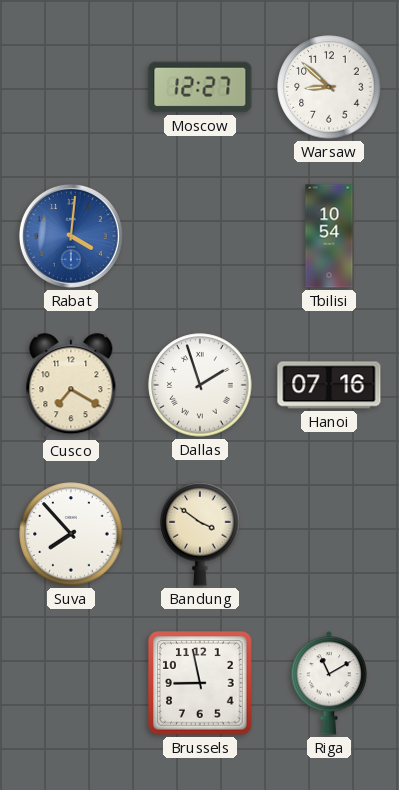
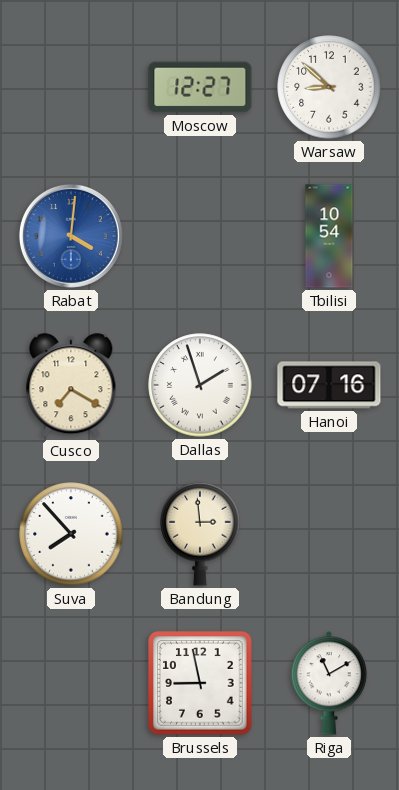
Bandung: 3:51 -> 2:59 (200, 534)
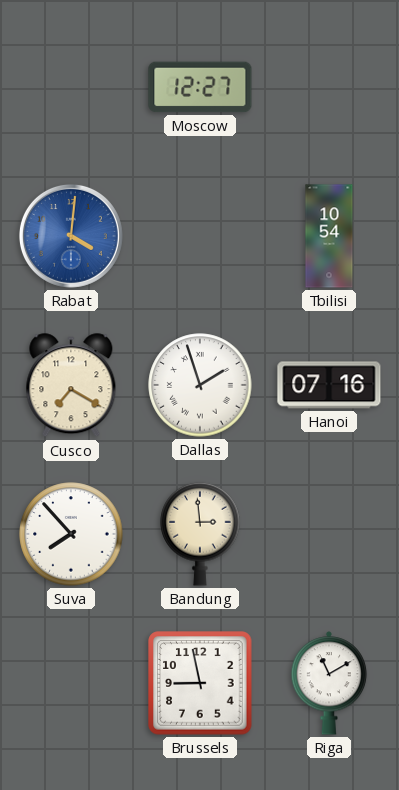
Warsaw: 8:52 -> none (329, 87)
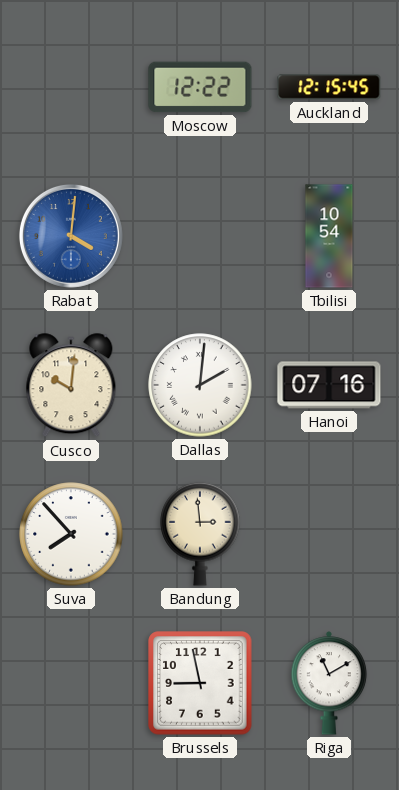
Moscow: 12:27 -> 12:22 (200, 87)
Auckland: none -> 12:15 (329, 87)
Cusco: 7:20 -> 10:01 (71, 386)
Dallas: 1:57 -> 2:01 (200, 385)
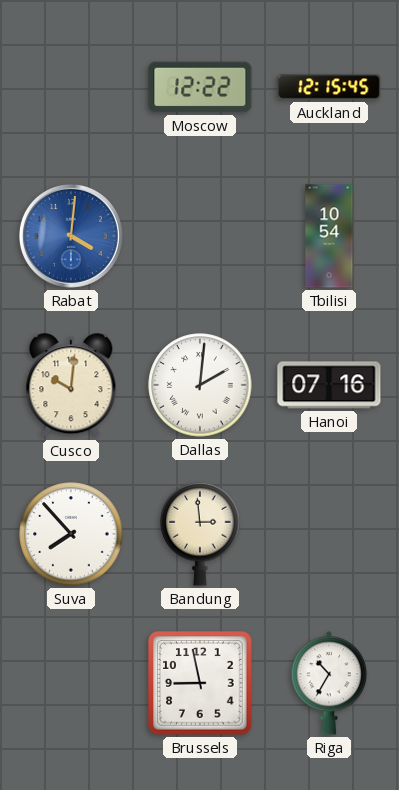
Riga: 11:10 -> 10:35 (329, 683)
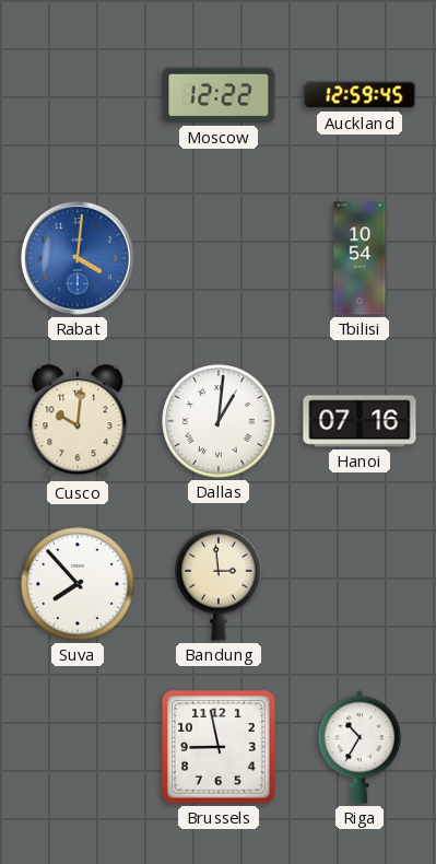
Auckland: 12:15 -> 12:59 (360, 95)
Dallas: 2:01 -> 1:01 (219, 421)
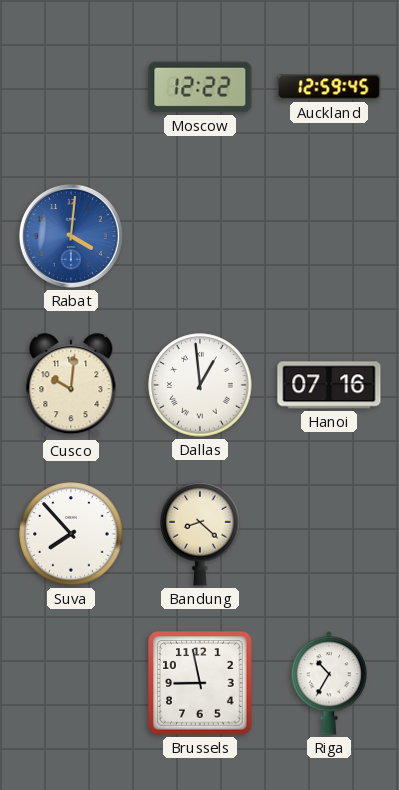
Tbilisi: 10:54 -> none (360, 258)
Dallas: 1:01 -> 12:59 (200, 385)
Bandung: 2:59 -> 8:22 (200, 534)
